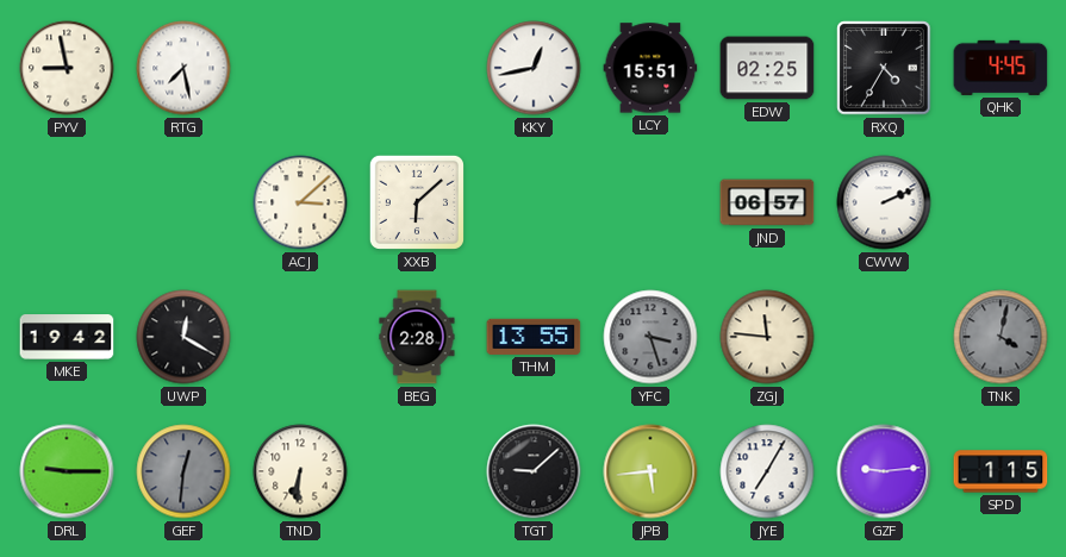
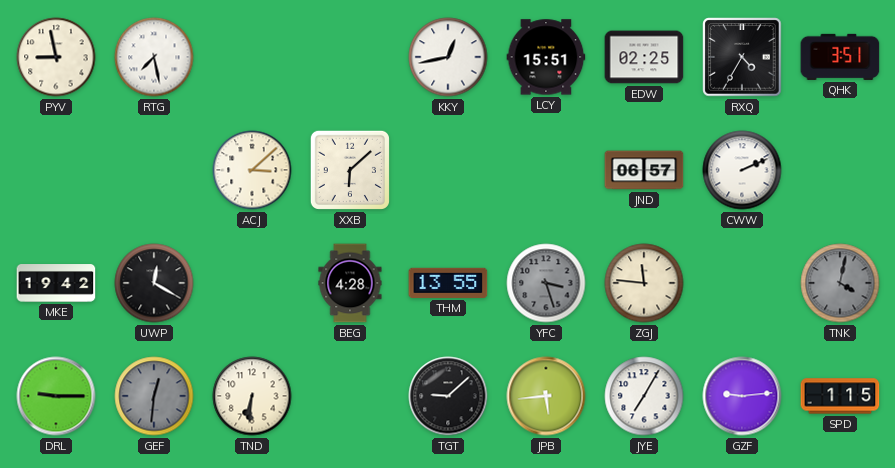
QHK: 4:45 -> 3:51 (840, 57)
BEG: 2:28 -> 4:28 (350, 283)
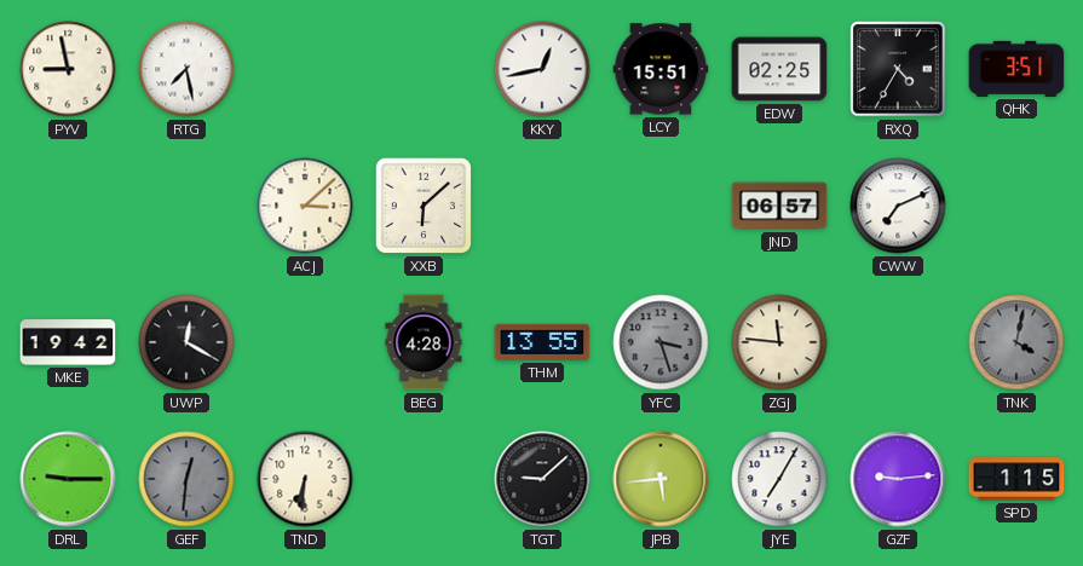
CWW: 2:11 -> 7:11 (898, 206)
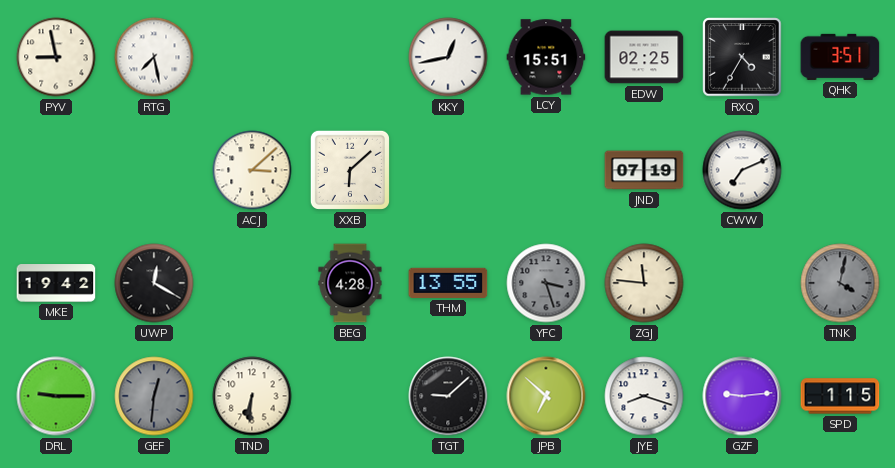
JND: 06:57 -> 07:19 (644, 170)
JPB: 5:44 -> 6:52 (546, 396)
JYE: 7:05 -> 8:18 (644, 396)
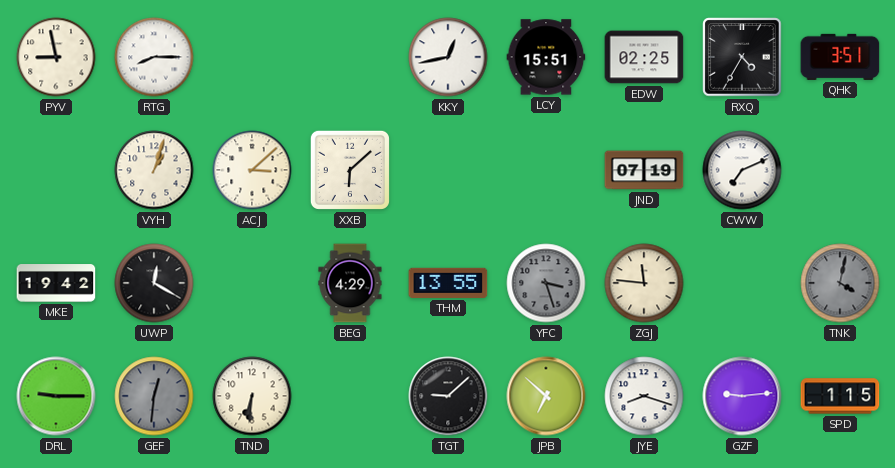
RTG: 7:28 -> 8:15 (154, 57)
VYH: none -> 1:03 (154, 170)
BEG: 4:28 -> 4:29 (350, 283)
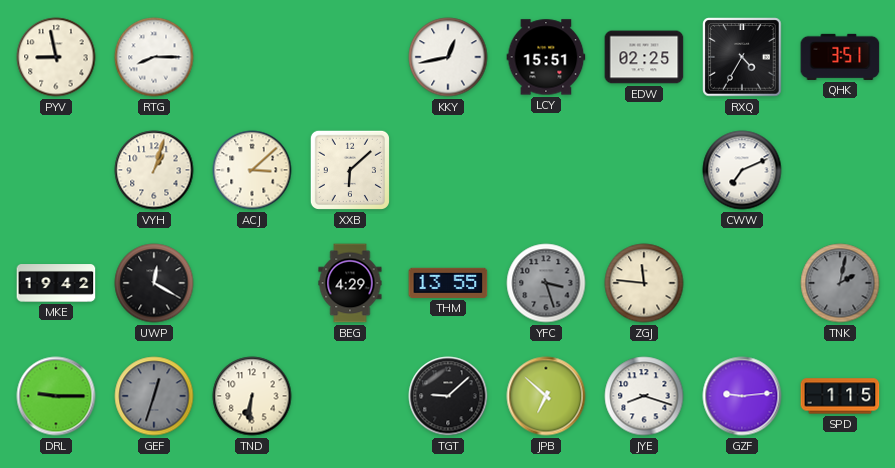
JND: 07:19 -> none (644, 170)
TNK: 4:02 -> 2:02 (840, 283)
GEF: 12:31 -> 12:33 (154, 396)
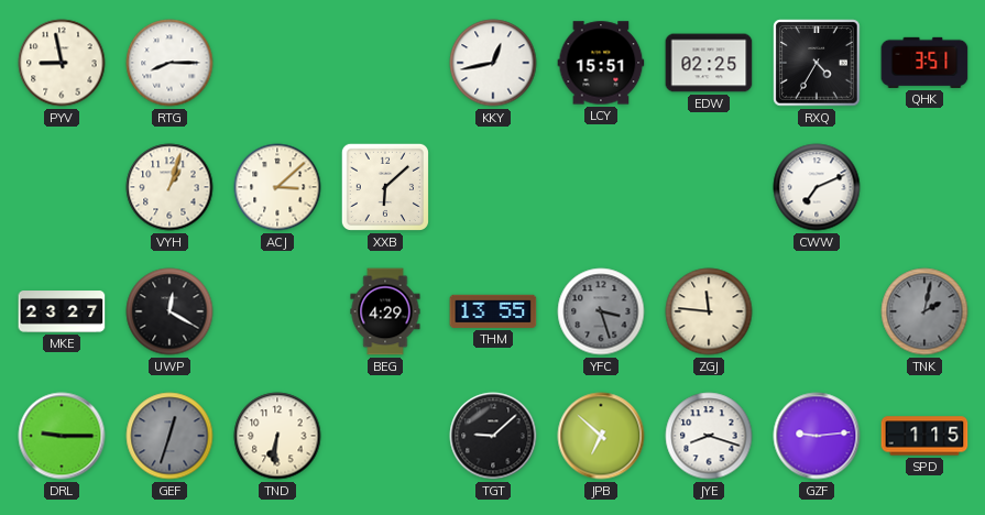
MKE: 19:42 -> 23:27 (62, 311)
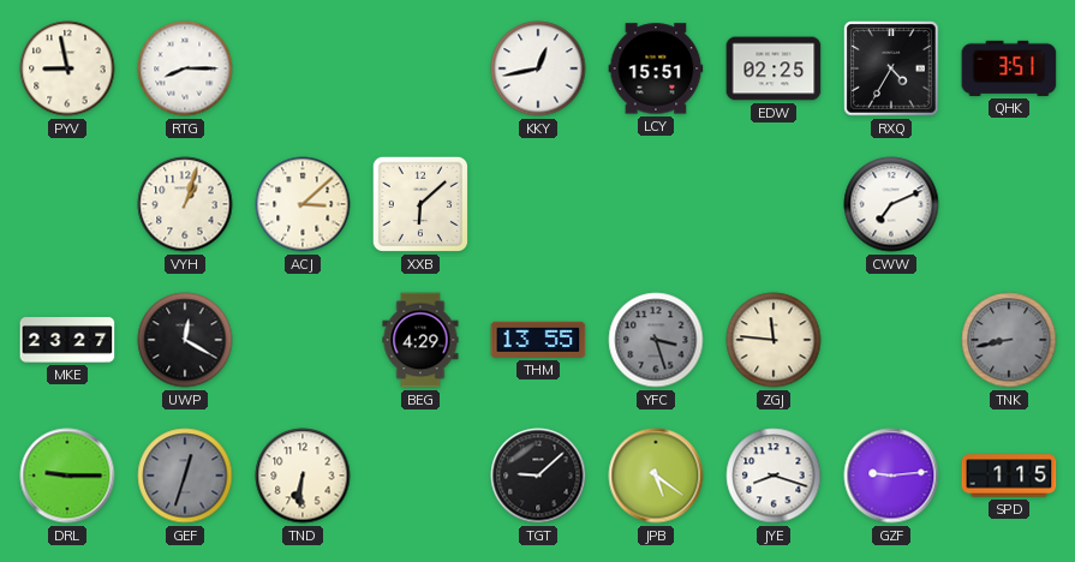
TNK: 2:02 -> 8:43 (1009, 340)
JPB: 6:52 -> 5:21 (656, 476)
